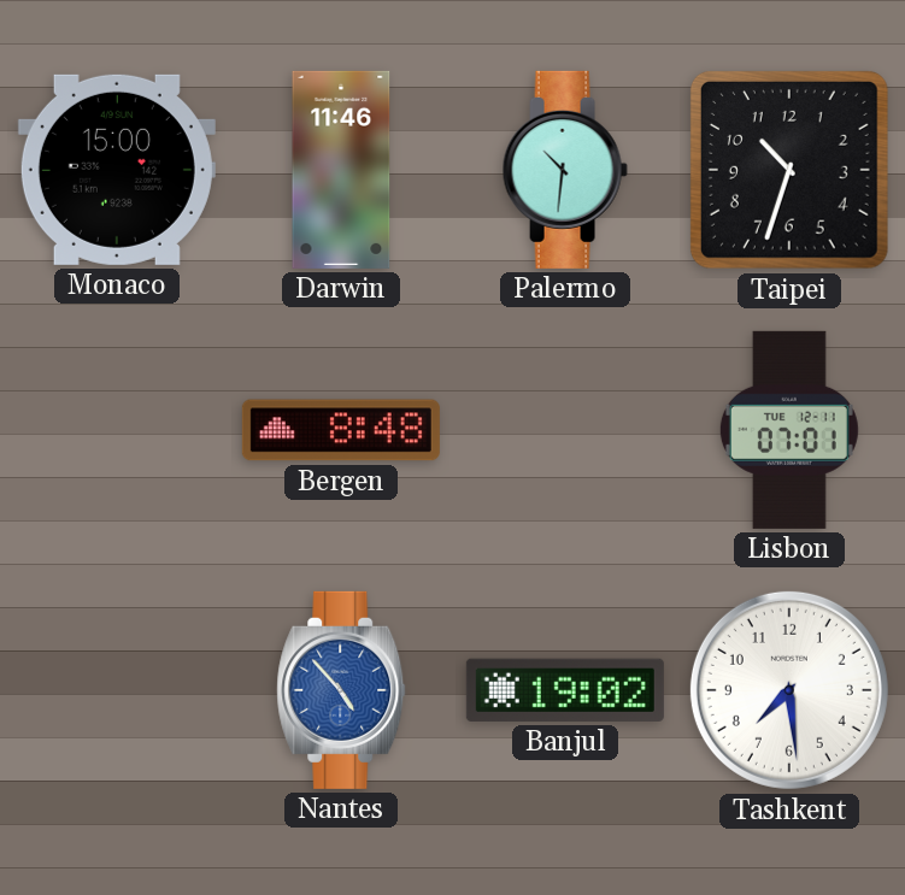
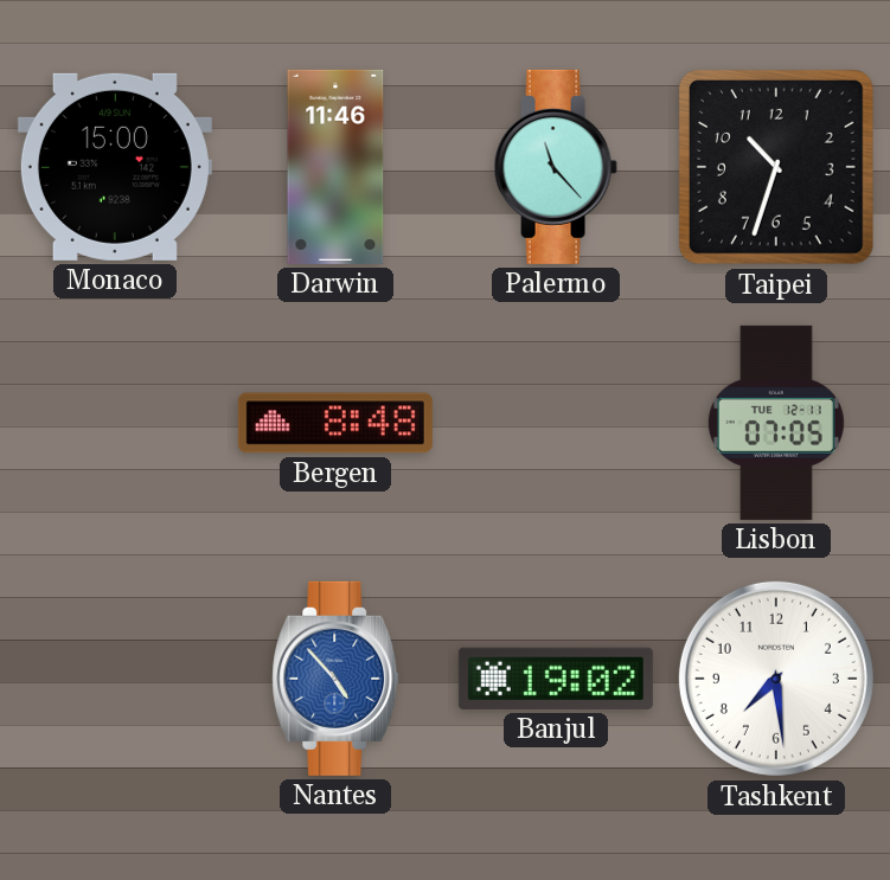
Palermo: 10:31 -> 11:23 (556, 167)
Lisbon: 07:01 -> 07:05 (776, 423)
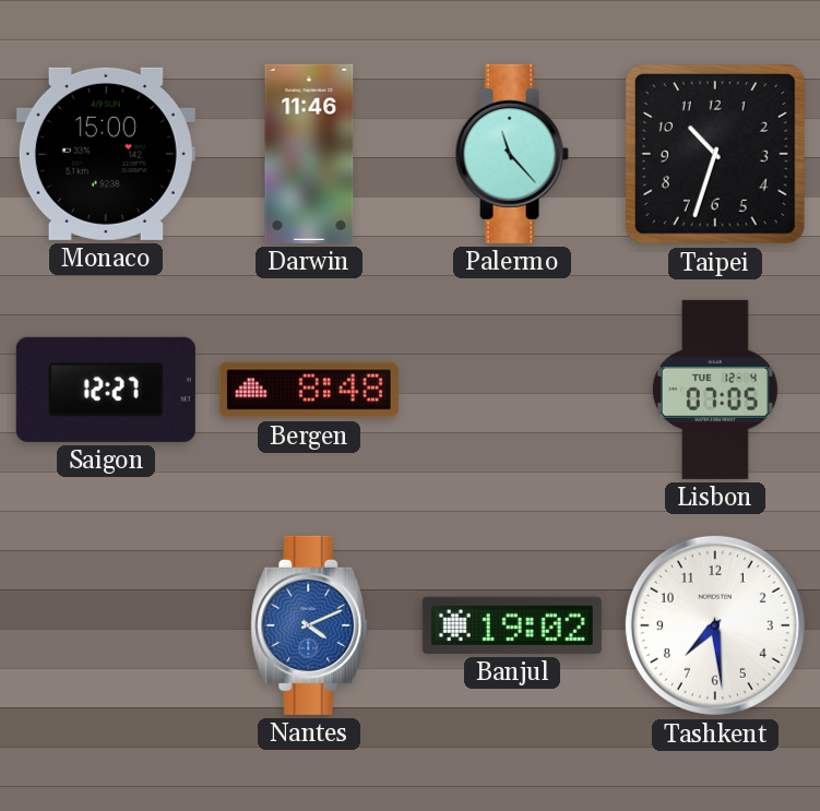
Saigon: none -> 12:27 (106, 390)
Lisbon date: TUE 12-11 -> TUE 12-4 (715, 390)
Nantes: 4:53 -> 4:11 (309, 625)
